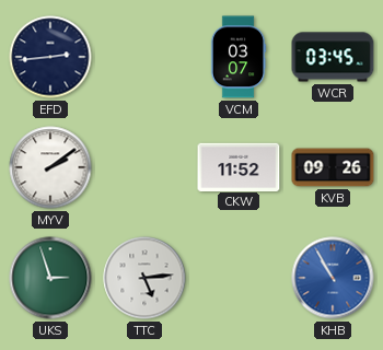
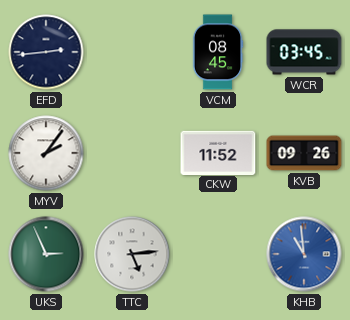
VCM: 03:07 -> 08:45 (218, 52)
MYV: 2:09 -> 2:06 (46, 153)
UKS: 2:57 -> 2:56 (46, 254)
KHB: 10:55 -> 10:59 (304, 254)
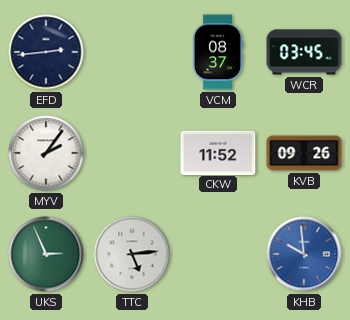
VCM: 08:45 -> 08:37 (218, 52)
KHB: 10:59 -> 9:59 (304, 254)
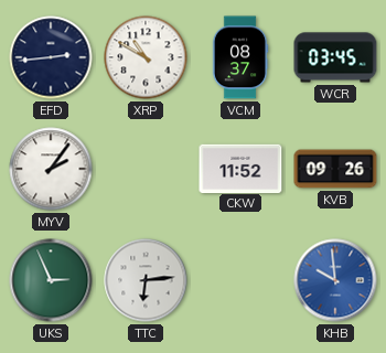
XRP: none -> 10:50 (146, 57)
TTC: 5:14 -> 6:14 (146, 280)
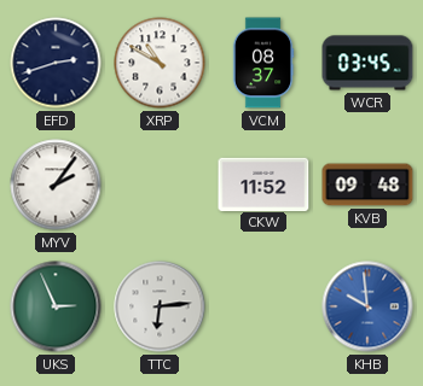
EFD: 2:44 -> 2:42 (56, 63)
KVB: 09:26 -> 09:48 (367, 185)
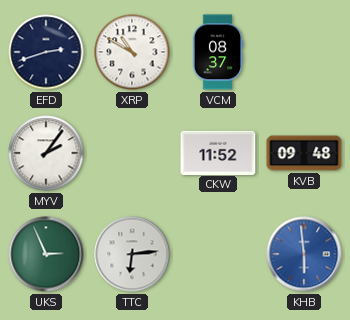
WCR: 03:45 -> none (367, 63)
KHB: 9:59 -> 5:59 (304, 254)
